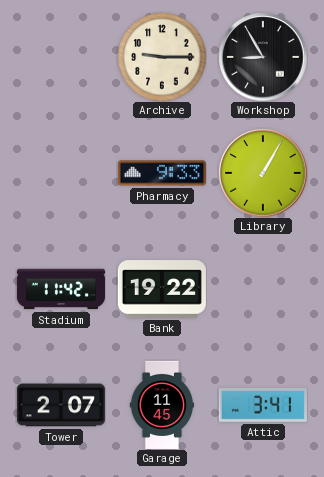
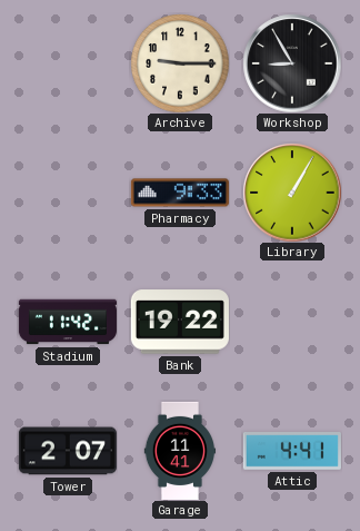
Garage: 11:45 -> 11:41 (179, 451)
Attic: 3:41 -> 4:41 (292, 451)
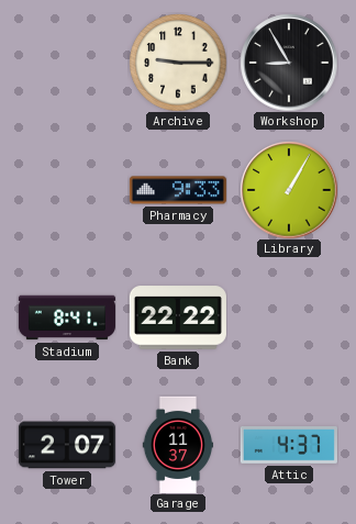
Stadium: 11:42 -> 8:41 (67, 317)
Bank: 19:22 -> 22:22 (178, 317)
Garage: 11:41 -> 11:37 (177, 445)
Attic: 4:41 -> 4:37 (289, 445)
